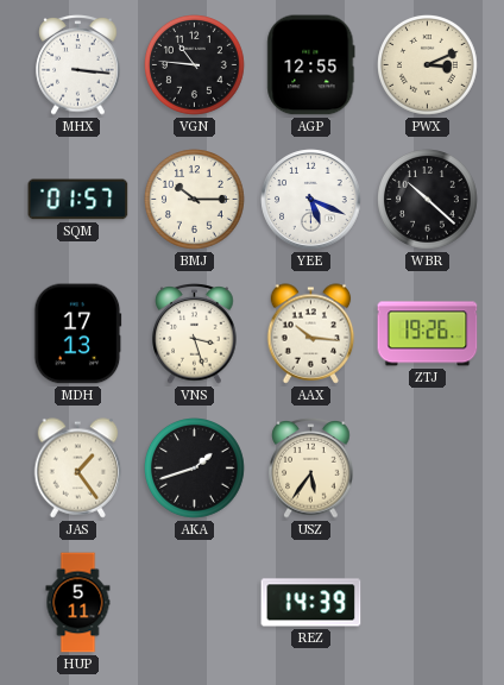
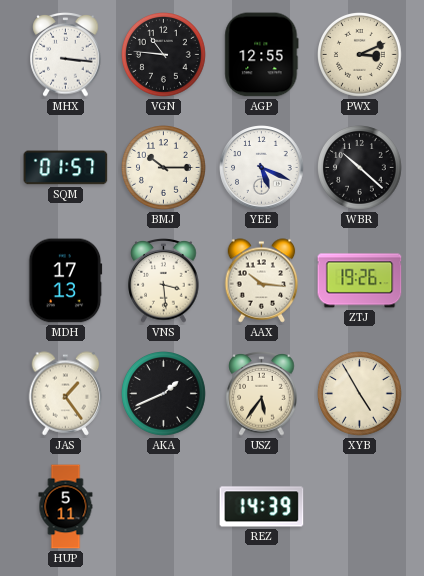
VNS: 3:27 -> 3:29 (164, 281)
AKA: 1:42 -> 1:41 (164, 394)
XYB: none -> 4:55 (360, 394)
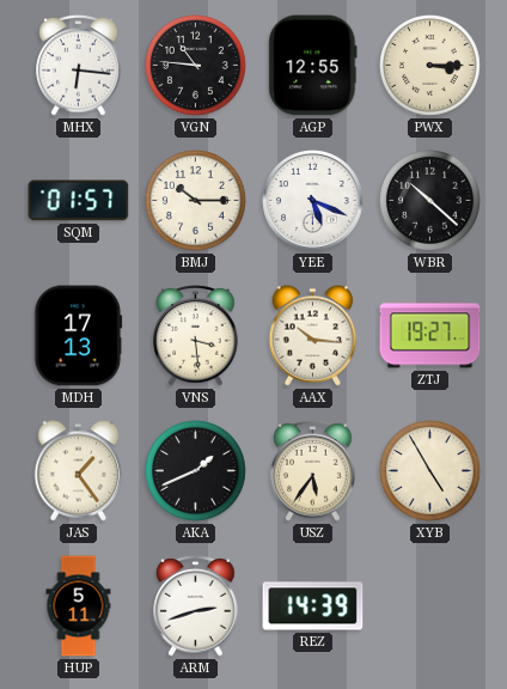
MHX: 3:16 -> 6:16 (79, 66)
PWX: 3:11 -> 3:15 (430, 66)
ZTJ: 19:26 -> 19:27 (430, 336)
ARM: none -> 2:42 (196, 606)
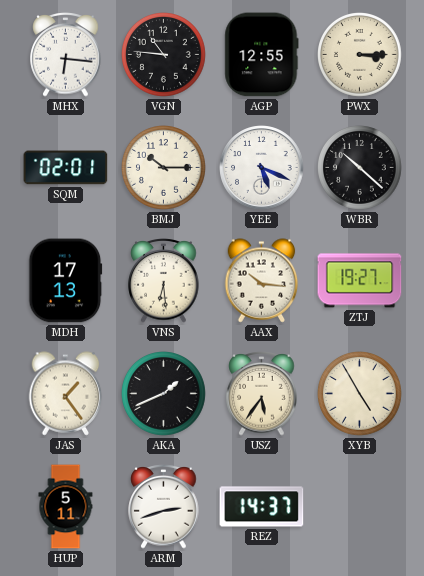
SQM: 01:57 -> 02:01 (66, 168)
VNS: 3:29 -> 6:29 (164, 281)
REZ: 14:39 -> 14:37 (262, 507)
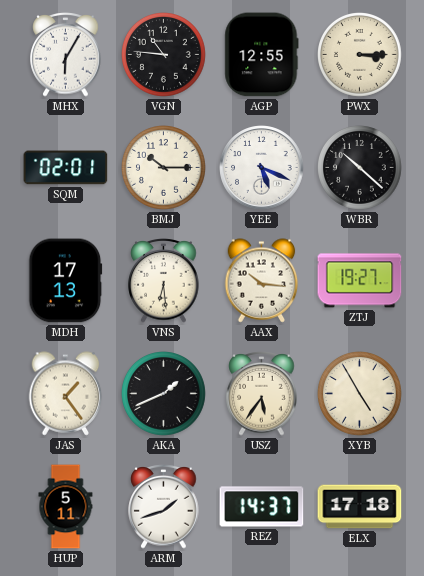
MHX: 6:16 -> 6:05 (66, 55)
ARM: 2:42 -> 1:42 (164, 507)
ELX: none -> 17:18 (360, 507)
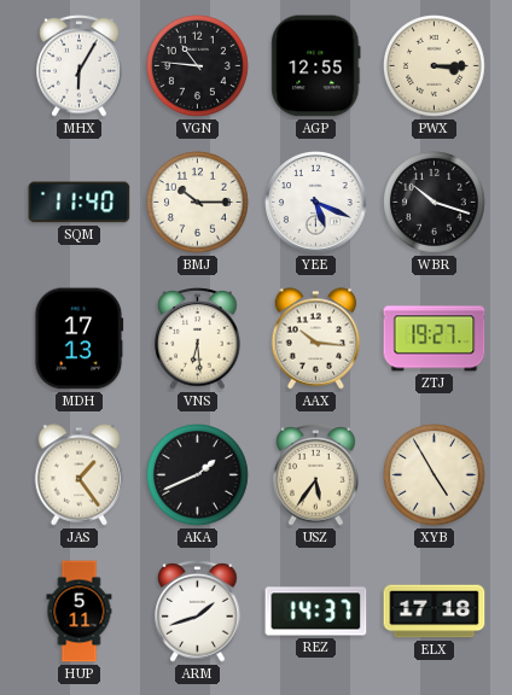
SQM: 02:01 -> 11:40 (80, 203)
WBR: 10:22 -> 10:18 (435, 203)
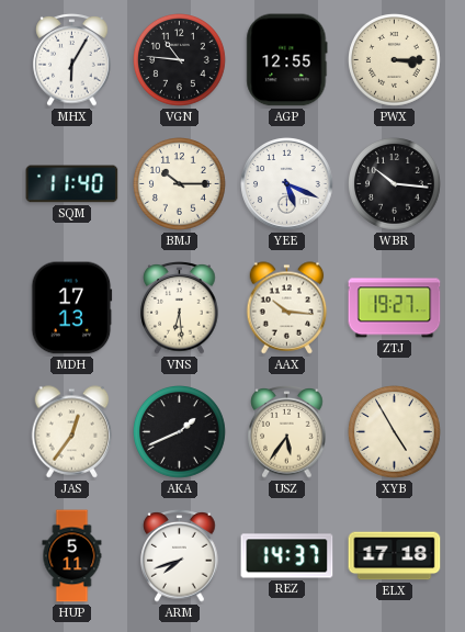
WBR: 10:18 -> 10:16 (395, 184)
JAS: 1:24 -> 12:36 (72, 432)
ARM: 1:42 -> 7:42 (180, 556)
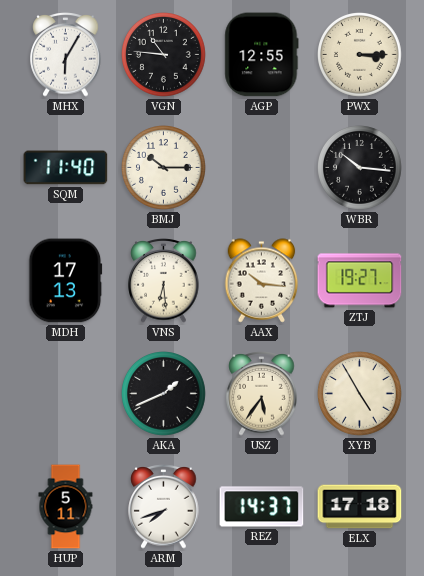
YEE: 5:19 -> none (287, 184)
JAS: 12:36 -> none (72, 432)
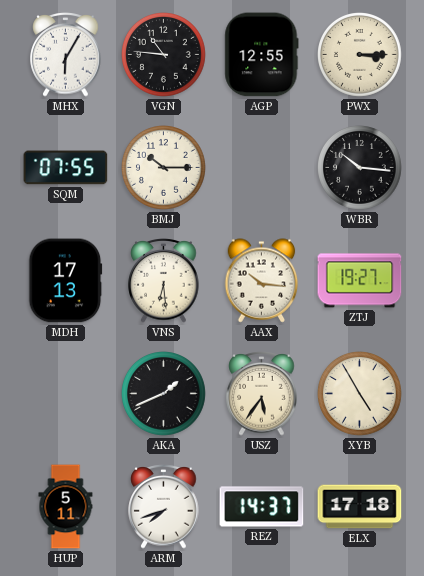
SQM: 11:40 -> 07:55 (66, 168)
